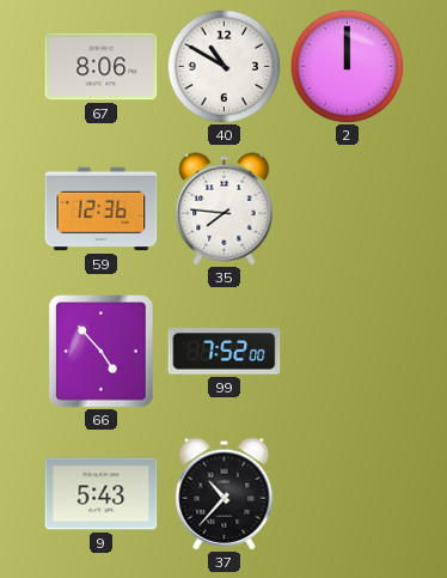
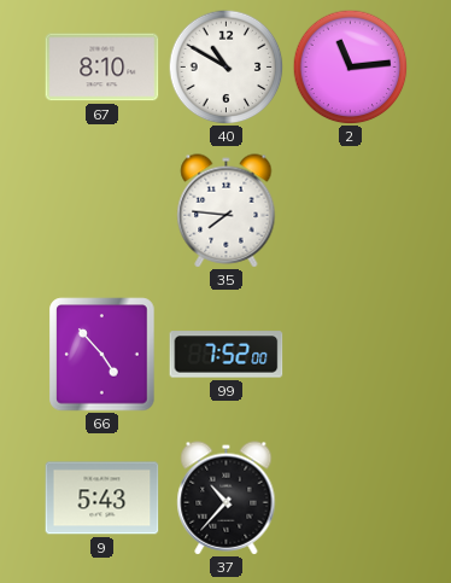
67: 8:06 -> 8:10 (102, 68)
2: 12:00 -> 11:14 (350, 66)
59: 12:36 -> none (102, 209)
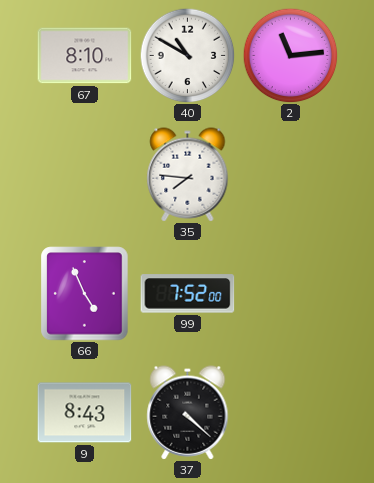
66: 4:53 -> 4:56 (85, 294)
9: 5:43 -> 8:43 (85, 413)
37: 10:37 -> 4:22 (188, 413)
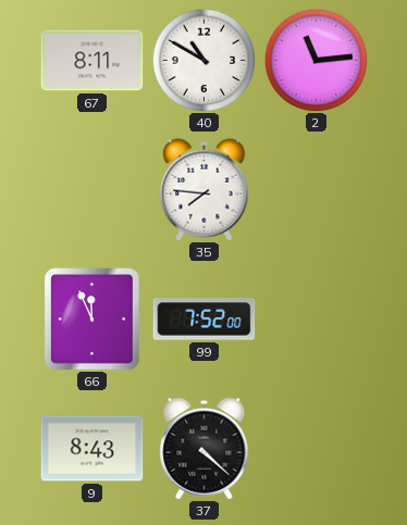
67: 8:10 -> 8:11 (92, 61)
66: 4:56 -> 11:56 (92, 320)
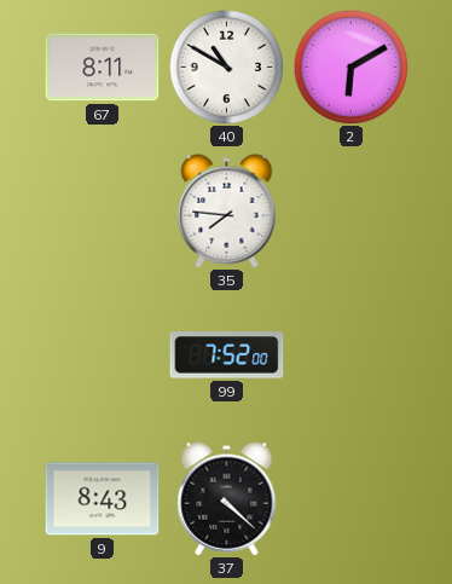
2: 11:14 -> 6:10 (350, 67)
66: 11:56 -> none (92, 320)
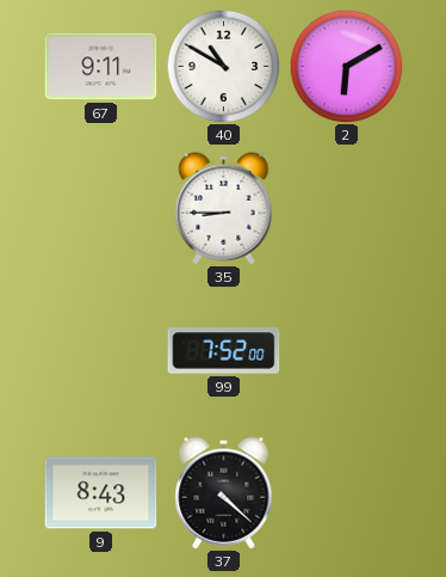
67: 8:11 -> 9:11 (101, 67)
35: 7:46 -> 8:45 (224, 209)
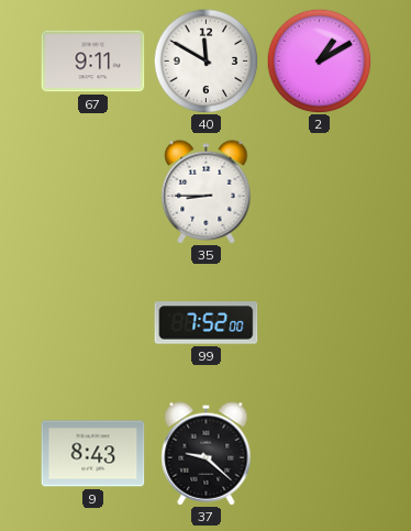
40: 10:50 -> 11:50 (205, 60)
2: 6:10 -> 1:10 (319, 60)
37: 4:22 -> 9:22 (207, 454)
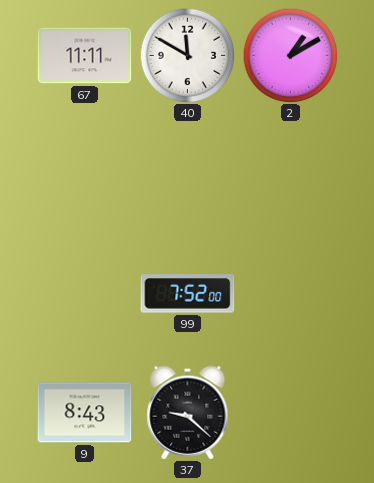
67: 9:11 -> 11:11 (85, 56)
35: 8:45 -> none (207, 192)
